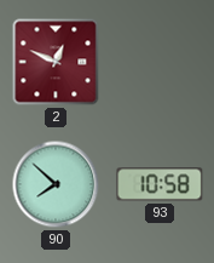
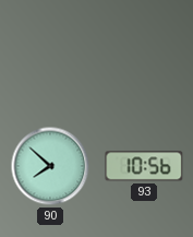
2: 12:49 -> none (56, 62)
93: 10:58 -> 10:56 (144, 166)
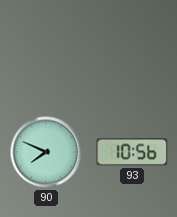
90: 7:52 -> 7:49 (46, 152)
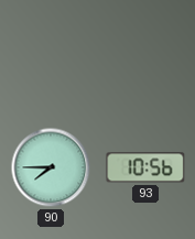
90: 7:49 -> 7:45 (51, 167)
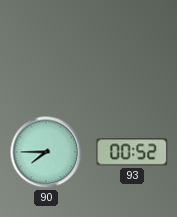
93: 10:56 -> 00:52 (132, 152)
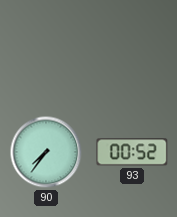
90: 7:45 -> 7:36 (46, 152)
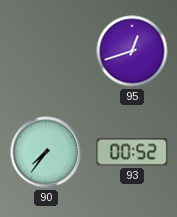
95: none -> 12:42 (132, 51)
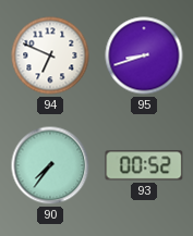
94: none -> 6:49 (50, 55)
95: 12:42 -> 8:42 (144, 55)
